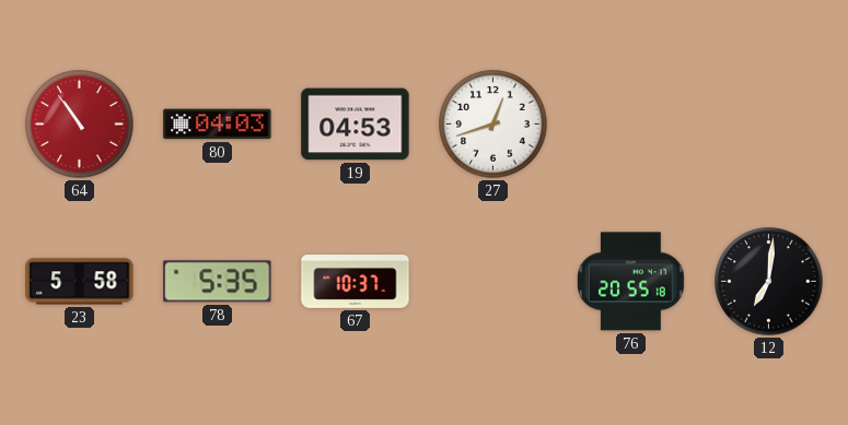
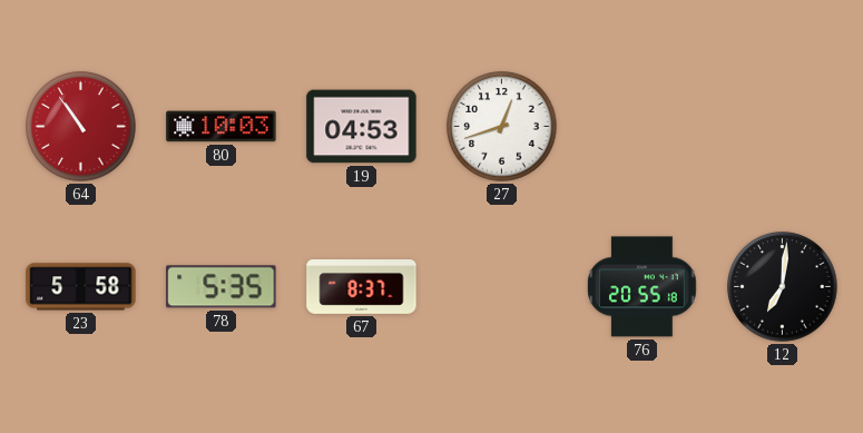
80: 04:03 -> 10:03 (222, 127)
67: 10:37 -> 8:37 (362, 287)
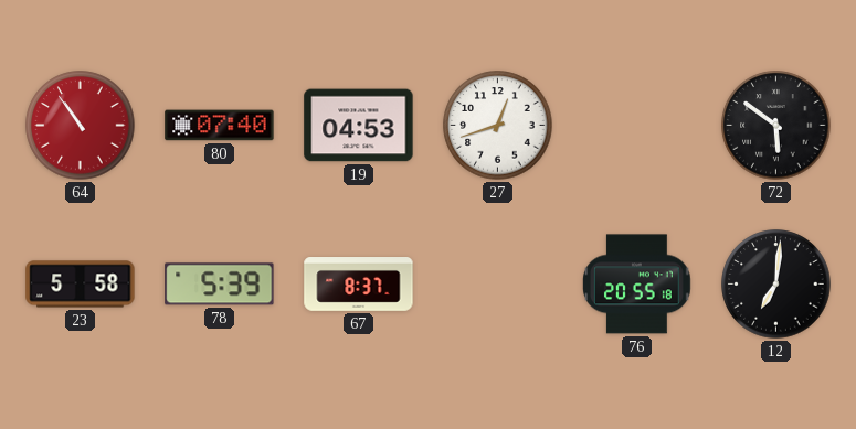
80: 10:03 -> 07:40 (220, 126)
72: none -> 5:51 (776, 126)
78: 5:35 -> 5:39 (220, 285)
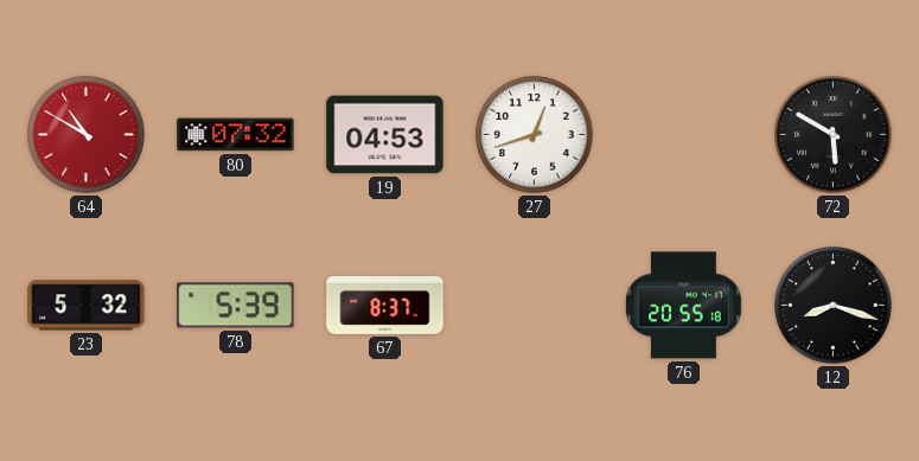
64: 10:54 -> 10:50 (87, 135)
80: 07:40 -> 07:32 (236, 135)
72: 5:51 -> 5:50 (834, 135)
23: 5:58 -> 5:32 (87, 306)
12: 7:01 -> 8:18 (834, 306)
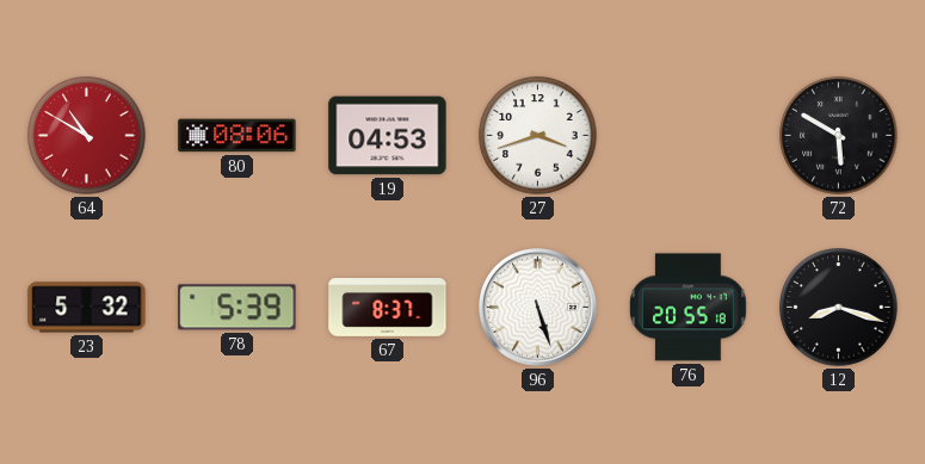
80: 07:32 -> 08:06 (238, 136)
27: 12:42 -> 3:42 (538, 136)
96: none -> 5:27 (538, 308)
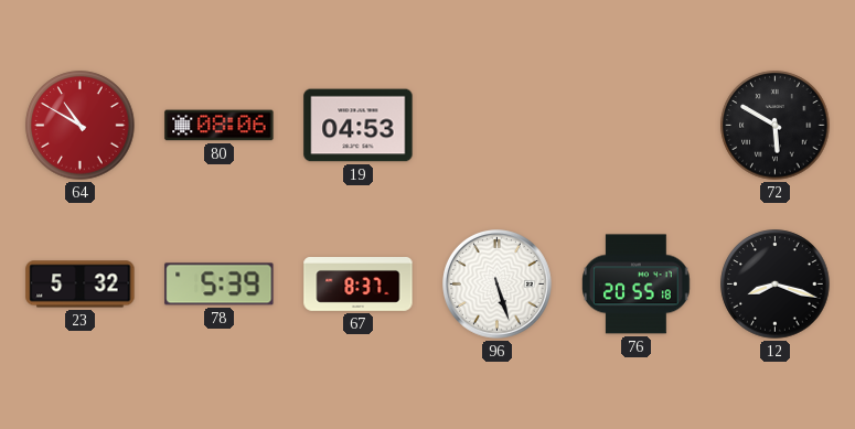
27: 3:42 -> none (538, 136)
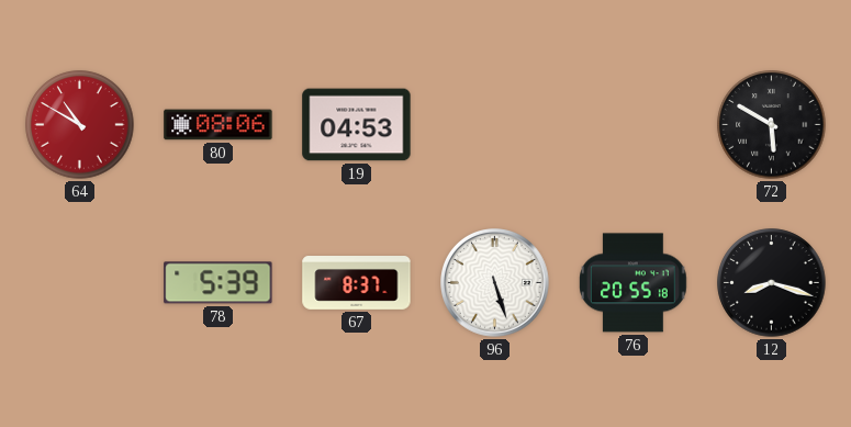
23: 5:32 -> none (81, 285)
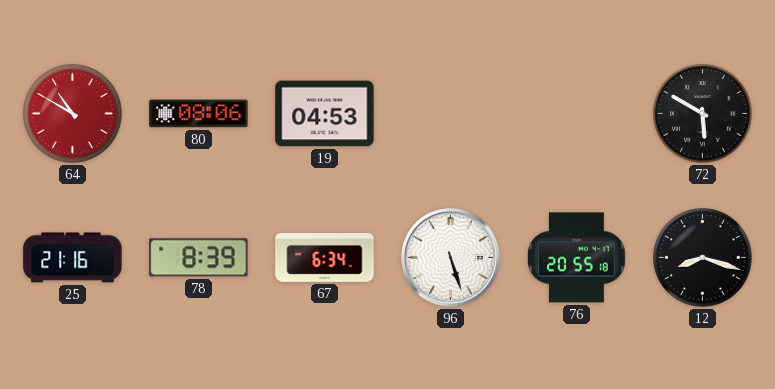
25: none -> 21:16 (73, 258)
78: 5:39 -> 8:39 (199, 258)
67: 8:37 -> 6:34 (325, 258)
